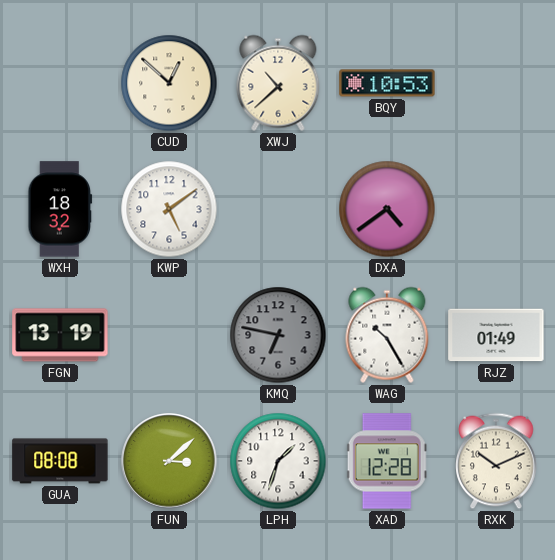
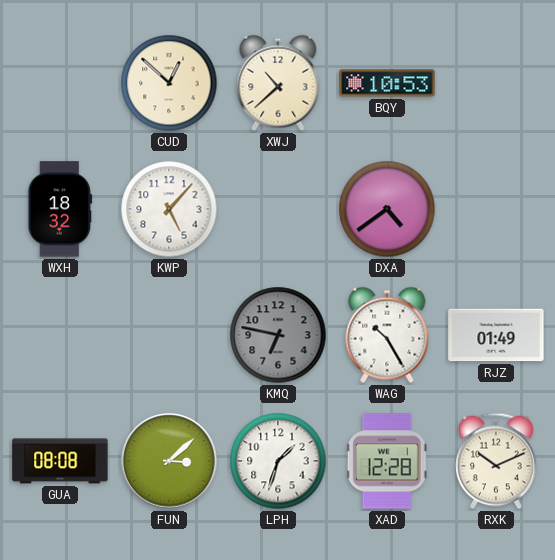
KWP: 5:09 -> 5:07 (169, 209)
FGN: 13:19 -> none (60, 335)
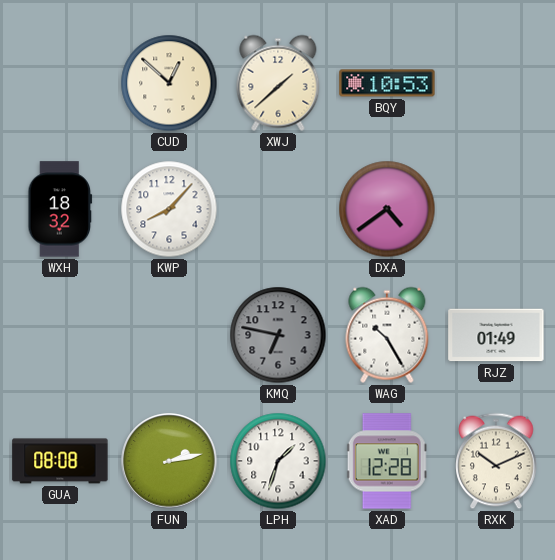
XWJ: 10:38 -> 1:38 (278, 83)
KWP: 5:07 -> 8:07 (169, 209)
FUN: 3:08 -> 2:13 (169, 461)
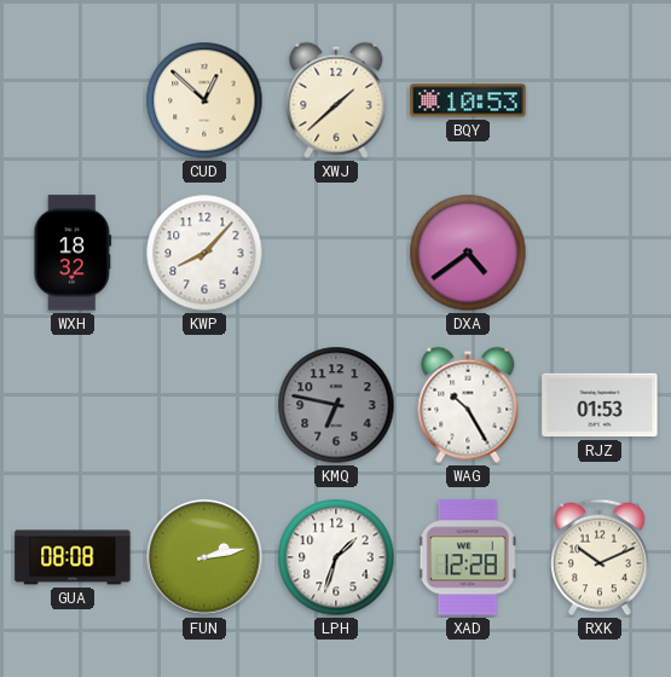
RJZ: 01:49 -> 01:53 (600, 405)
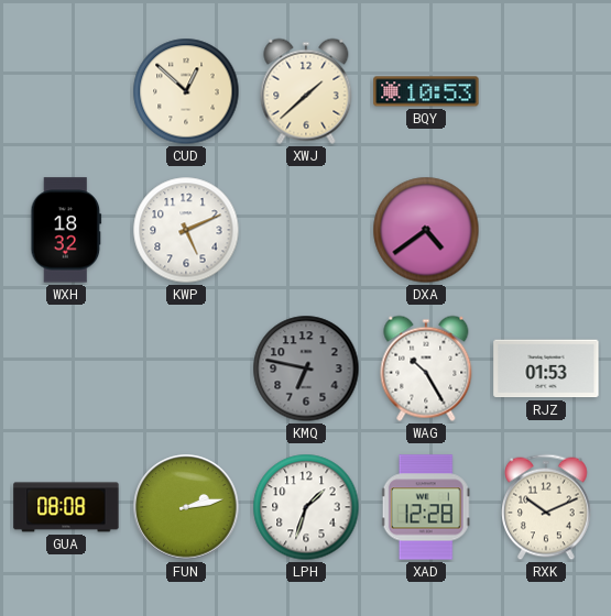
KWP: 8:07 -> 5:11 (186, 230)
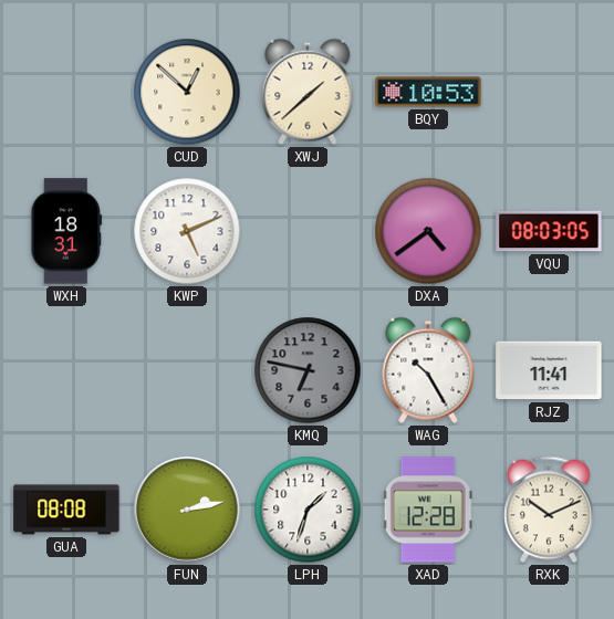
WXH: 18:32 -> 18:31 (66, 231)
VQU: none -> 08:03 (549, 231)
RJZ: 01:53 -> 11:41 (549, 370)
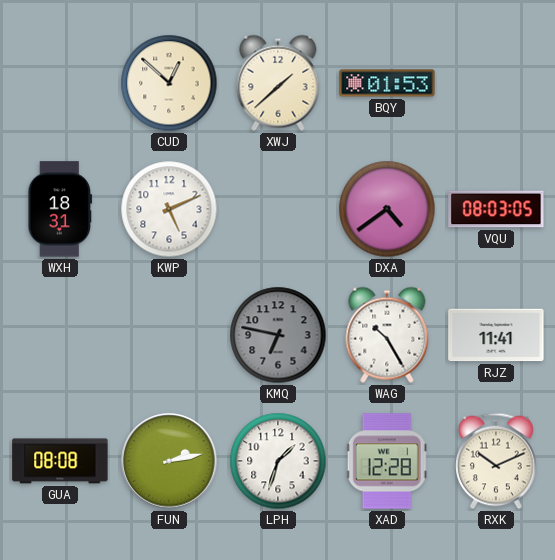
BQY: 10:53 -> 01:53 (387, 83)
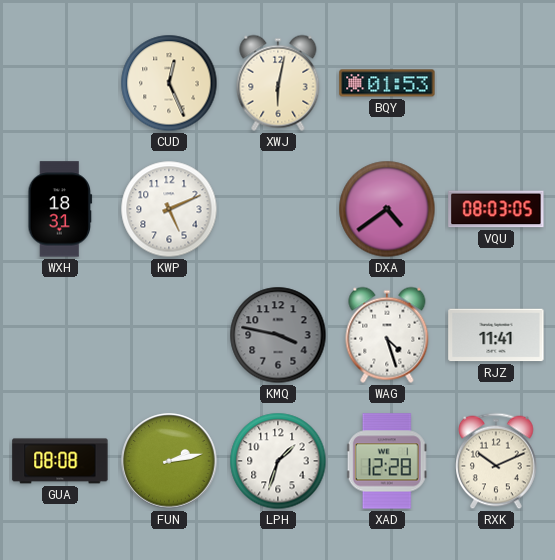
CUD: 12:52 -> 12:26 (169, 83)
XWJ: 1:38 -> 6:02 (278, 83)
KMQ: 6:47 -> 3:47 (278, 335)
WAG: 10:25 -> 4:27 (387, 335)
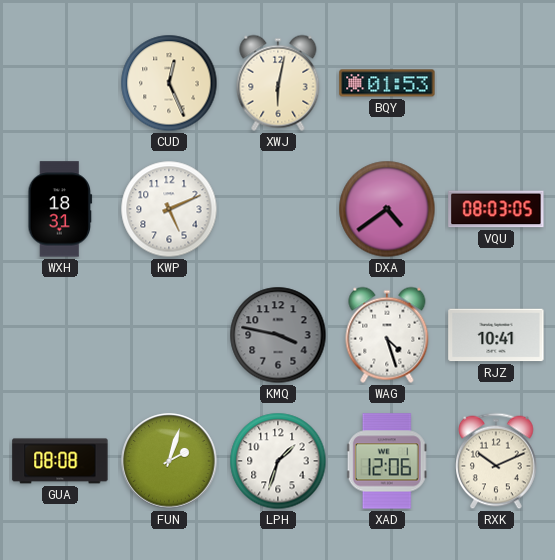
RJZ: 11:41 -> 10:41 (496, 335)
FUN: 2:13 -> 2:03 (169, 461)
XAD: 12:28 -> 12:06 (387, 461)
